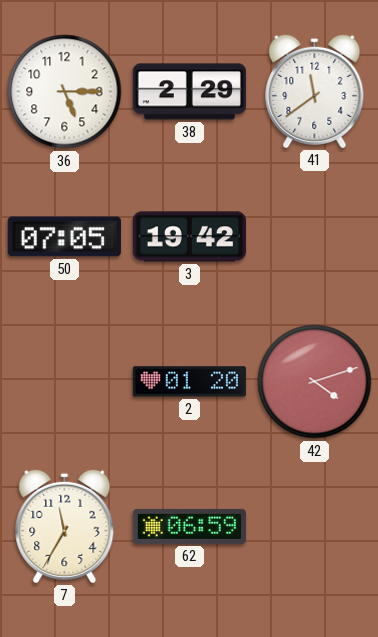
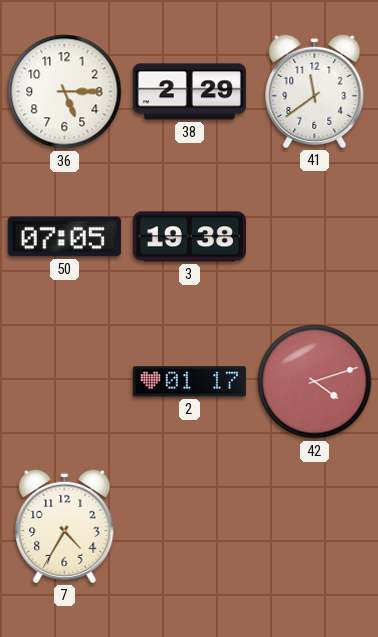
3: 19:42 -> 19:38 (189, 237)
2: 01:20 -> 01:17 (189, 382)
7: 11:35 -> 4:35 (65, 526)
62: 06:59 -> none (189, 526)
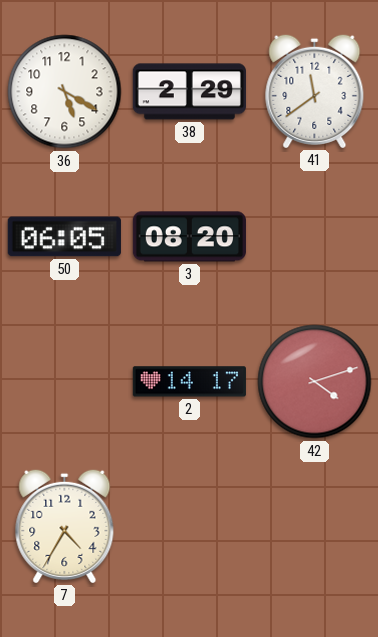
36: 5:15 -> 5:20 (65, 92)
50: 07:05 -> 06:05 (64, 237)
3: 19:38 -> 08:20 (189, 237)
2: 01:17 -> 14:17 (189, 382)
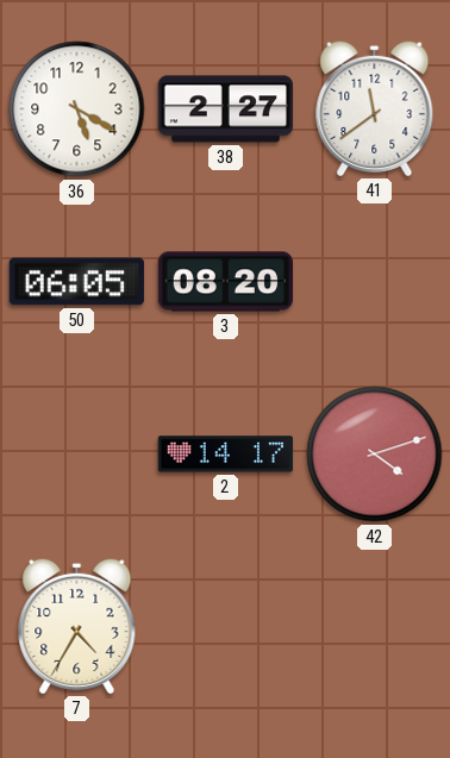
38: 2:29 -> 2:27 (225, 109)
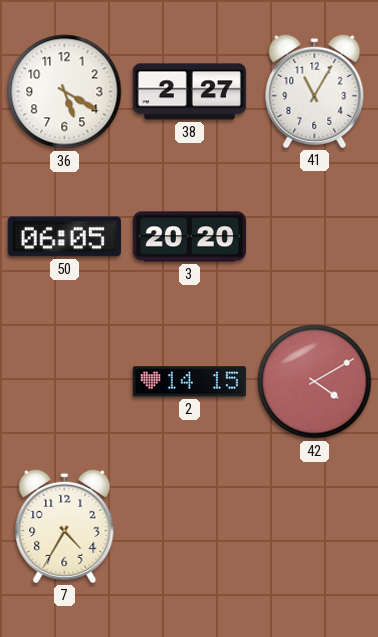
41: 11:39 -> 11:05 (315, 91)
3: 08:20 -> 20:20 (189, 237)
2: 14:17 -> 14:15 (189, 382)
42: 4:12 -> 4:10 (315, 382)
